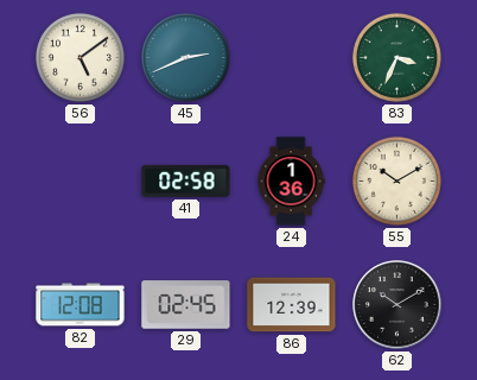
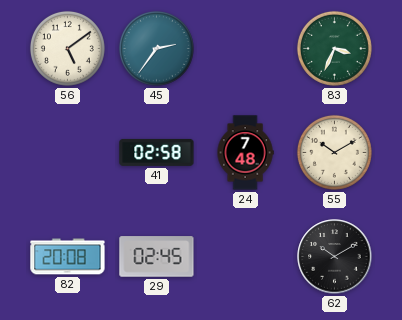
45: 2:41 -> 2:36 (156, 48)
24: 1:36 -> 7:48 (245, 153)
82: 12:08 -> 20:08 (68, 257)
86: 12:39 -> none (292, 305)
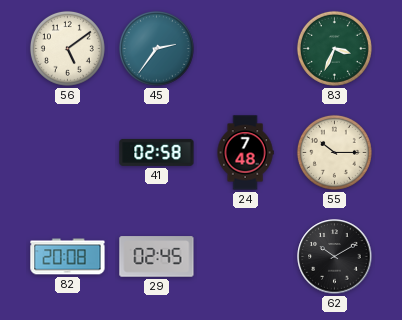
55: 10:10 -> 10:15 (334, 152)
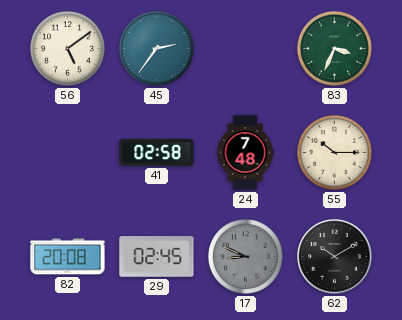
17: none -> 8:49 (245, 256)
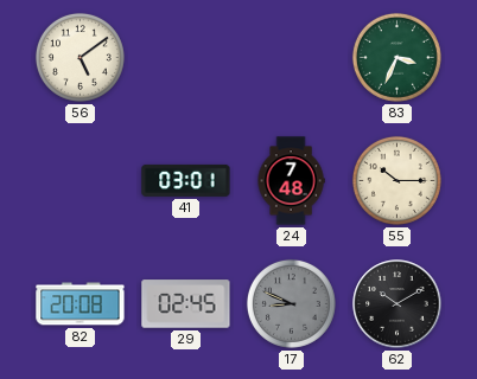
45: 2:36 -> none (156, 48)
41: 02:58 -> 03:01 (186, 180)
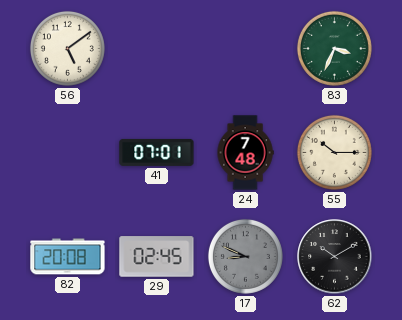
41: 03:01 -> 07:01 (157, 152)
